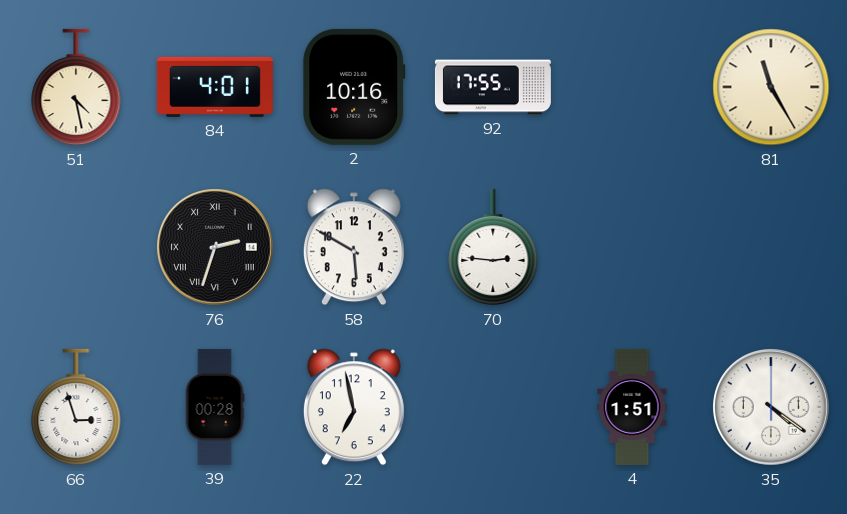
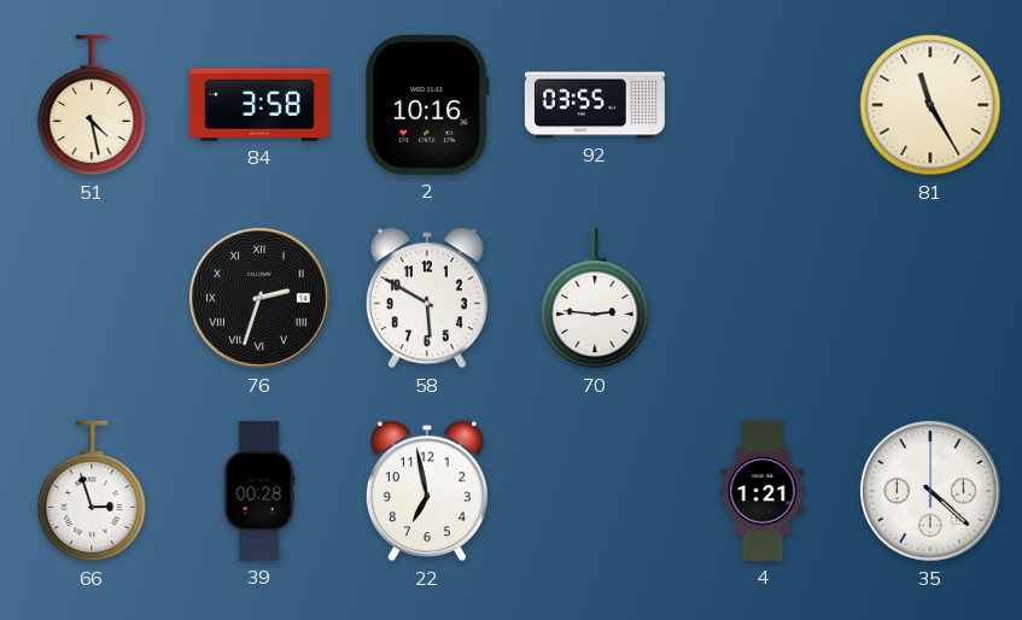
84: 4:01 -> 3:58 (259, 105)
92: 17:55 -> 03:55 (595, 105)
4: 1:51 -> 1:21 (763, 491)
35: 4:21 -> 4:22 (932, 492)
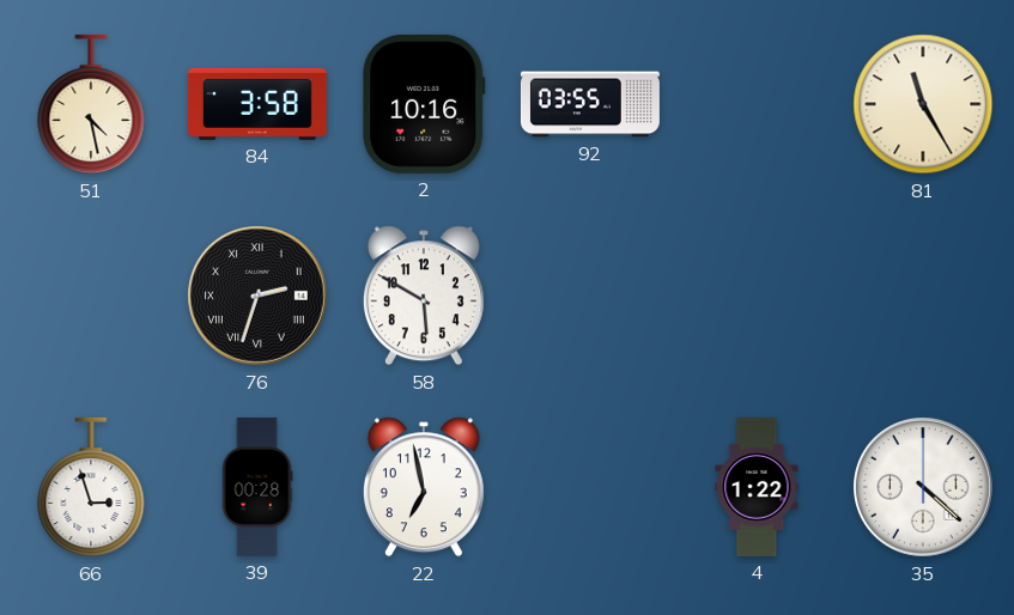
70: 2:46 -> none (595, 298)
4: 1:21 -> 1:22 (757, 487)
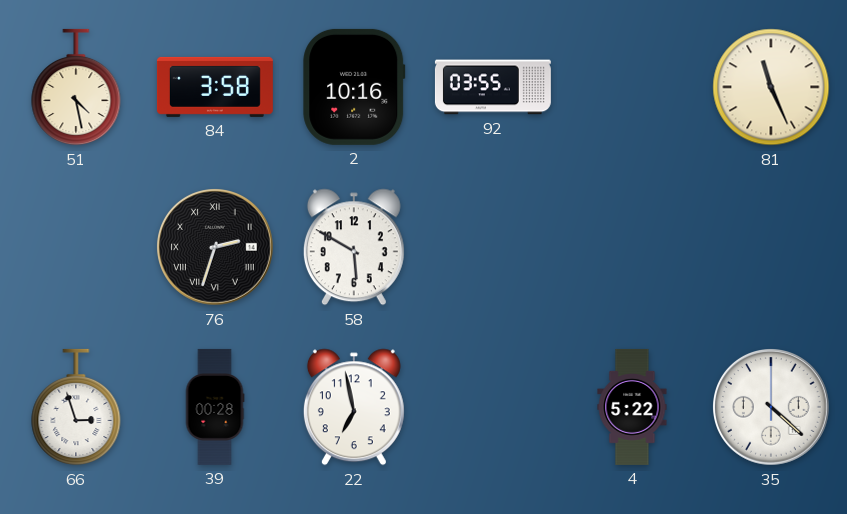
81: 11:25 -> 11:26 (771, 87)
4: 1:22 -> 5:22 (632, 407)
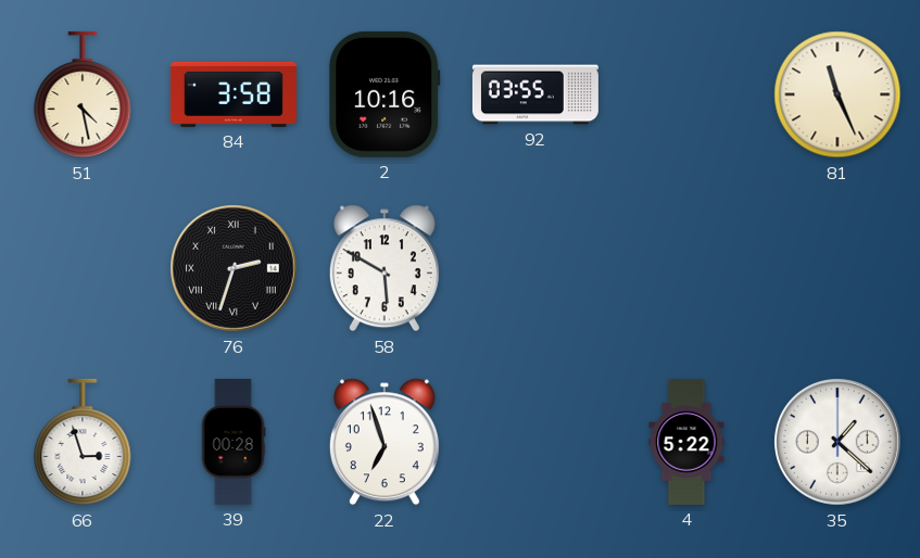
22: 6:58 -> 6:57 (385, 442)
35: 4:22 -> 1:22 (839, 443)
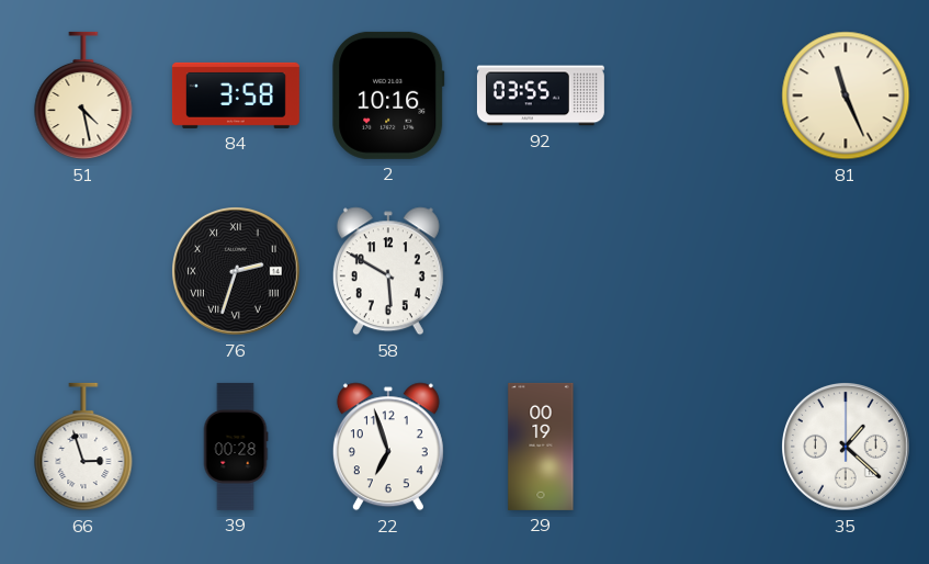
29: none -> 00:19 (541, 447)
4: 5:22 -> none (686, 442)
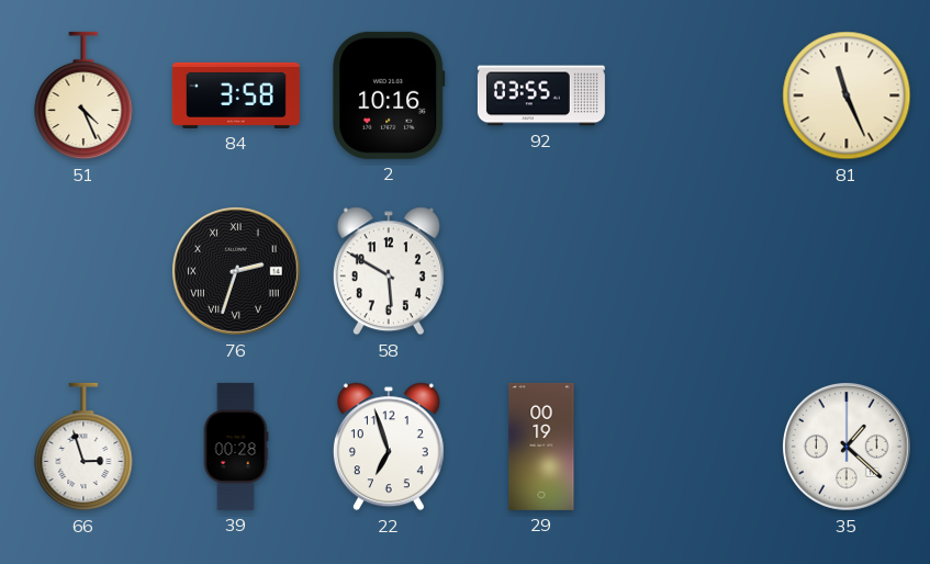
51: 4:28 -> 4:26 (83, 95)
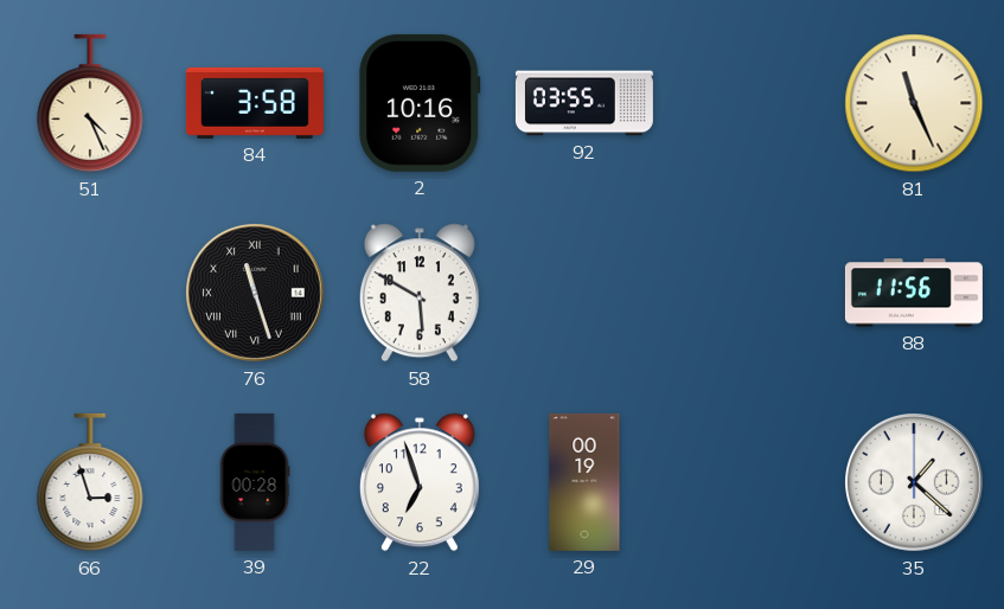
76: 2:33 -> 11:27 (256, 294)
88: none -> 11:56 (914, 293)
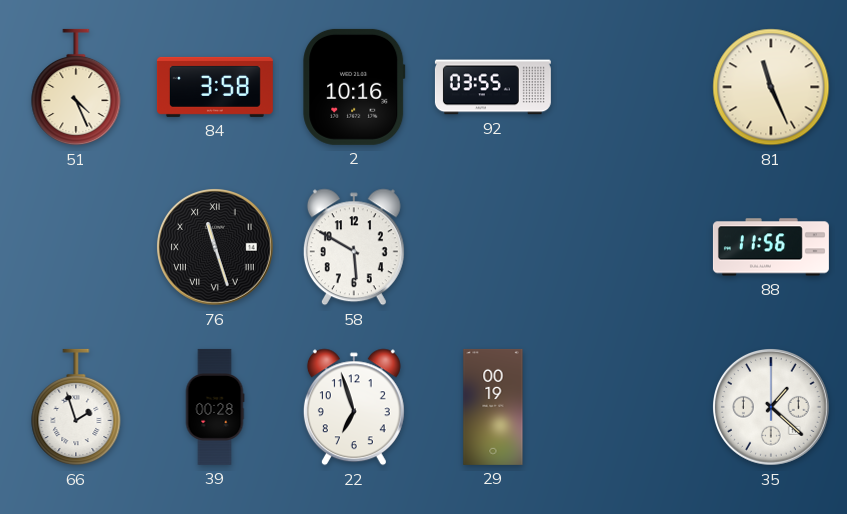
66: 2:57 -> 1:57 (76, 407)
